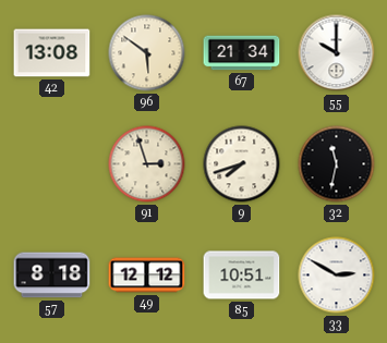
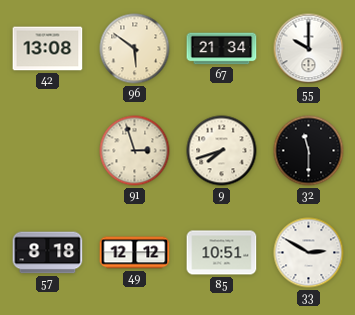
32: 11:32 -> 11:30 (309, 151)
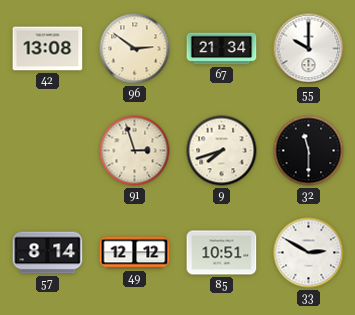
96: 5:51 -> 2:51 (135, 49)
57: 8:18 -> 8:14 (48, 253)
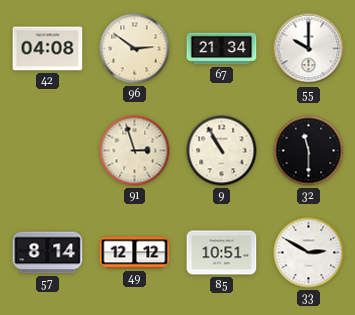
42: 13:08 -> 04:08 (48, 49)
9: 7:42 -> 10:55 (222, 151)
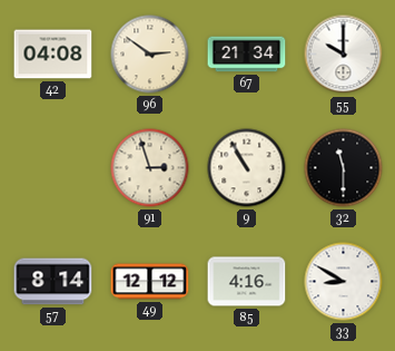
85: 10:51 -> 4:16 (247, 282)
33: 2:50 -> 8:50 (344, 282)
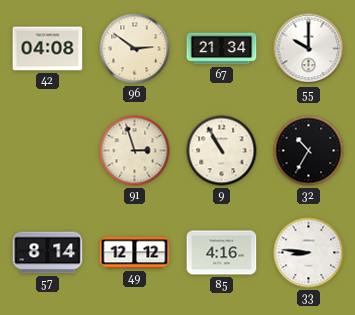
32: 11:30 -> 10:35 (309, 151)
33: 8:50 -> 8:46 (309, 253)
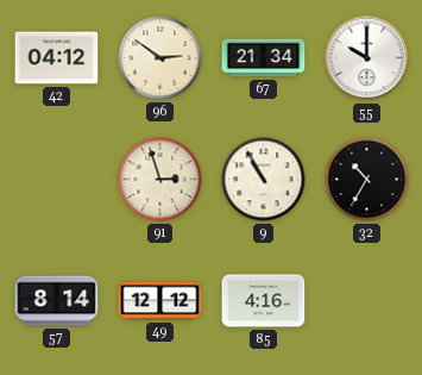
42: 04:08 -> 04:12 (57, 58)
33: 8:46 -> none (309, 253)
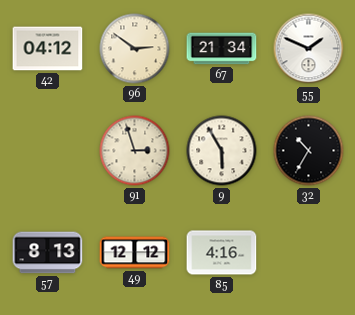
55: 10:00 -> 1:49 (309, 49)
9: 10:55 -> 5:55 (222, 151)
57: 8:14 -> 8:13 (48, 253)
